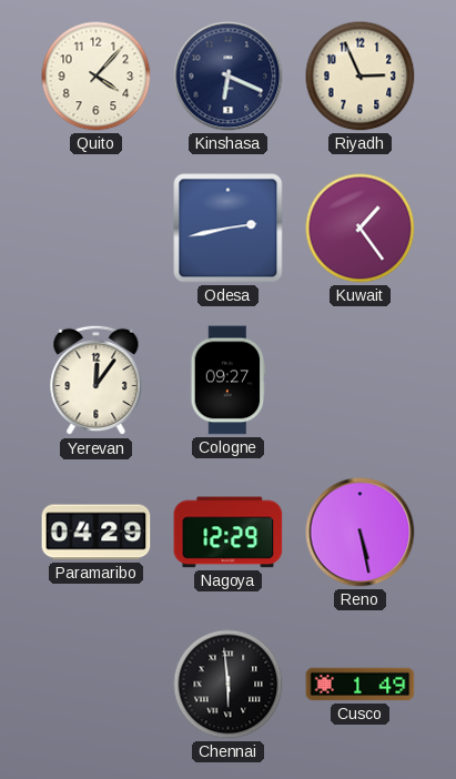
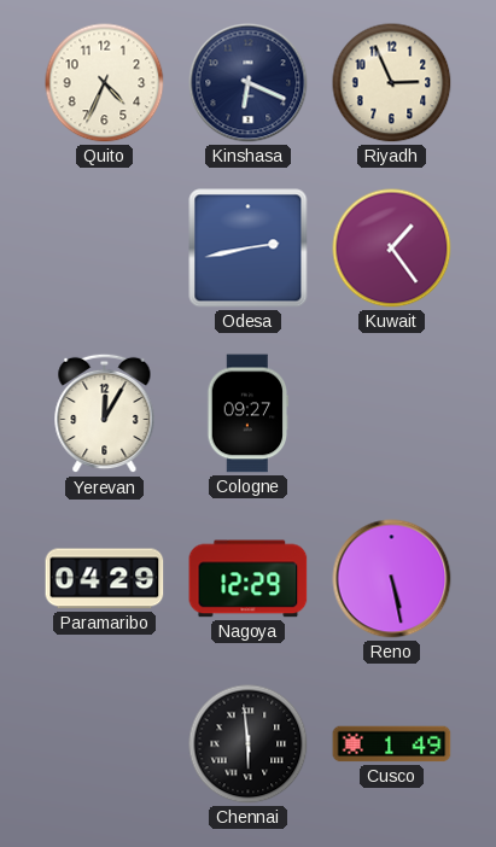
Quito: 4:07 -> 4:34 (105, 83)
Yerevan: 12:06 -> 12:05 (105, 414)
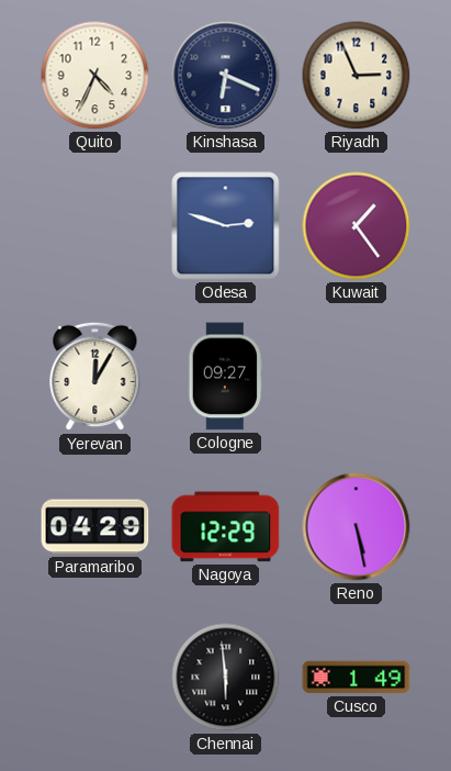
Odesa: 2:43 -> 2:48 (226, 226)
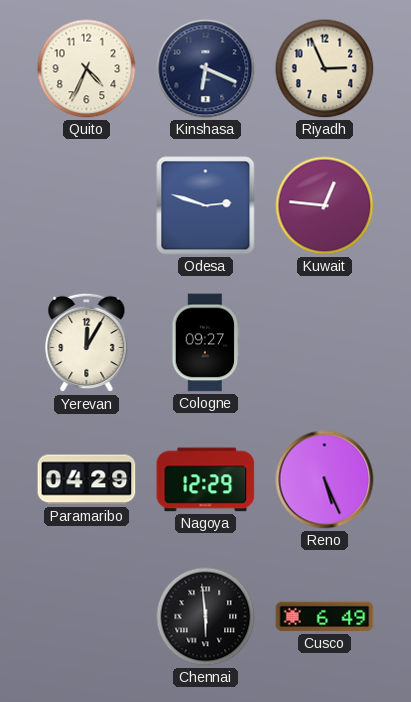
Kuwait: 1:24 -> 12:46 (325, 206)
Reno: 5:28 -> 5:26 (325, 480)
Cusco: 1:49 -> 6:49 (325, 617)
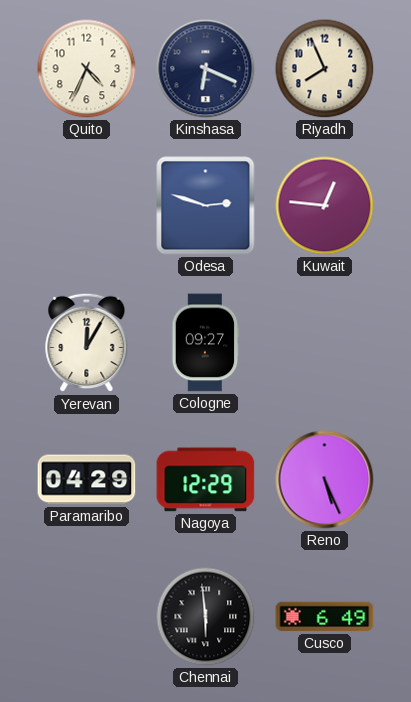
Riyadh: 2:56 -> 7:56 (325, 69)
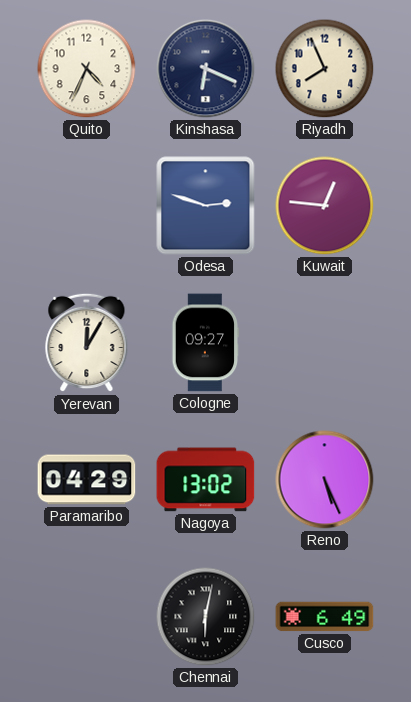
Nagoya: 12:29 -> 13:02 (206, 480)
Chennai: 5:59 -> 6:02 (206, 617)
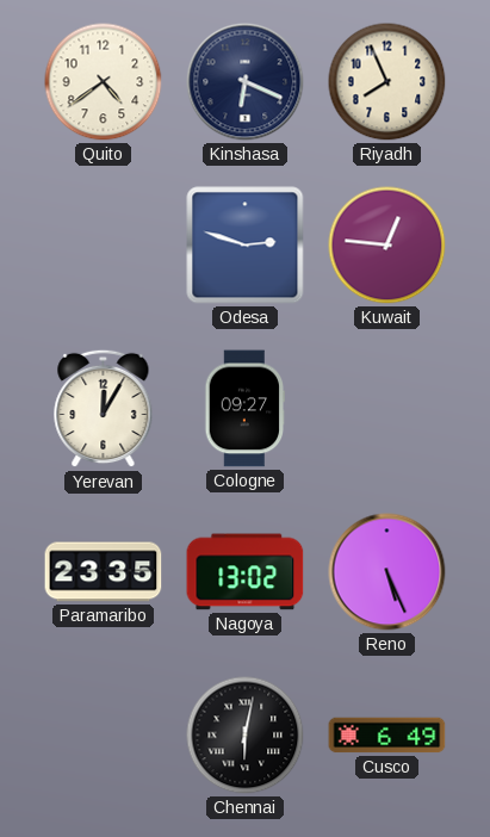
Quito: 4:34 -> 4:39 (104, 82)
Paramaribo: 04:29 -> 23:35 (104, 572)
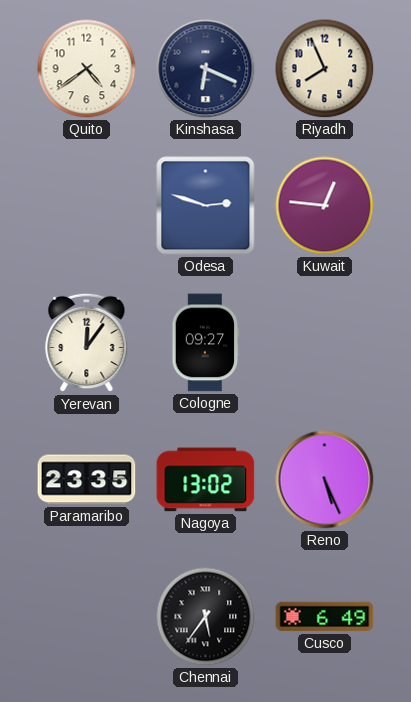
Yerevan: 12:05 -> 12:06 (87, 343)
Chennai: 6:02 -> 5:36 (206, 617)
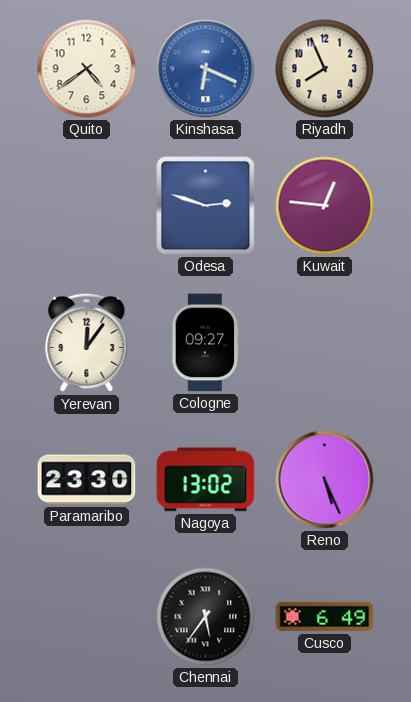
Kinshasa dial: navy -> blue (206, 69)
Paramaribo: 23:35 -> 23:30 (87, 480)
